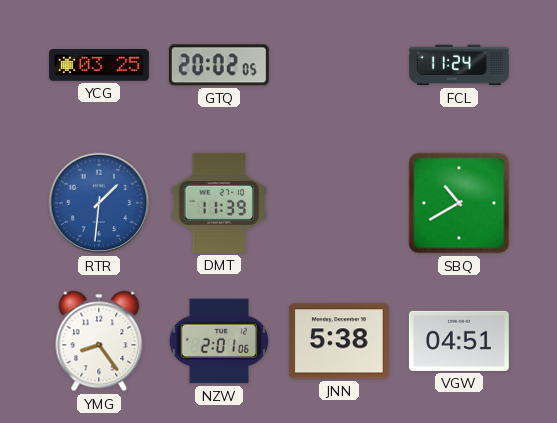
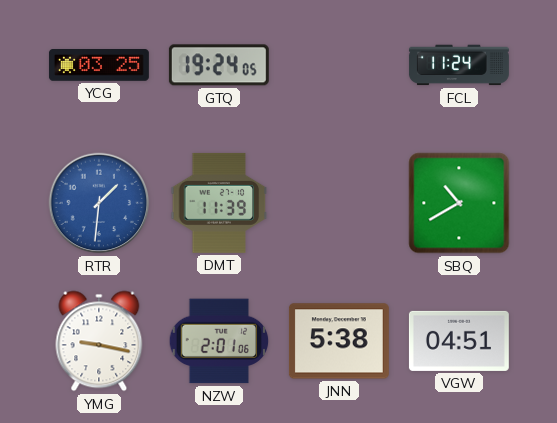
GTQ: 20:02 -> 19:24 (219, 65)
YMG: 8:24 -> 9:17 (99, 341)
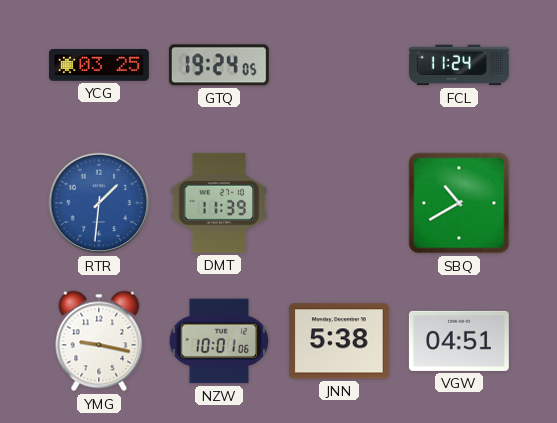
NZW: 2:01 -> 10:01 (219, 341)
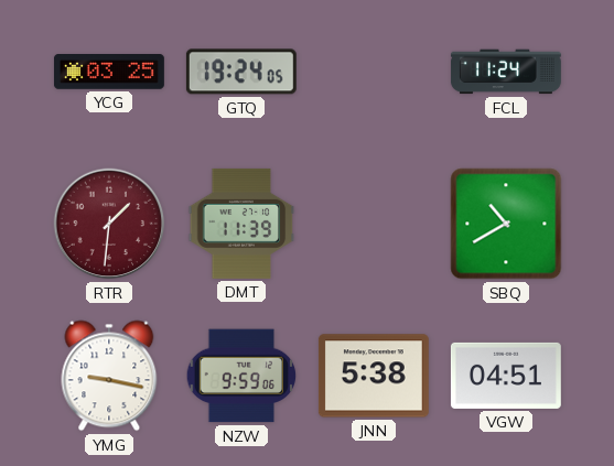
RTR dial: blue -> burgundy (109, 224)
NZW: 10:01 -> 9:59 (241, 376)
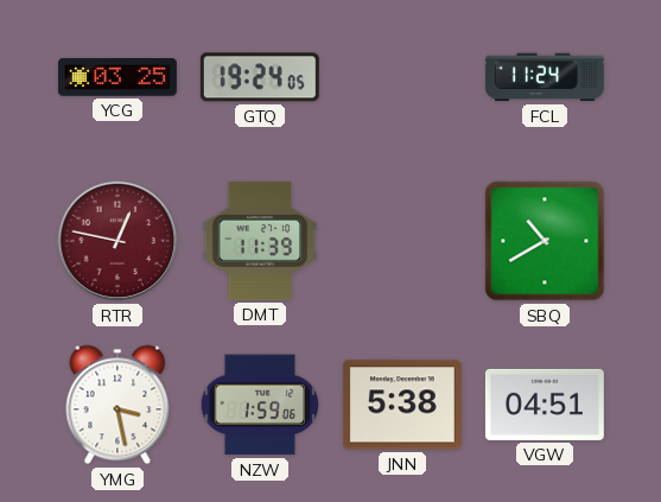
RTR: 1:31 -> 12:47 (117, 241)
YMG: 9:17 -> 3:28 (117, 405)
NZW: 9:59 -> 1:59 (260, 405)
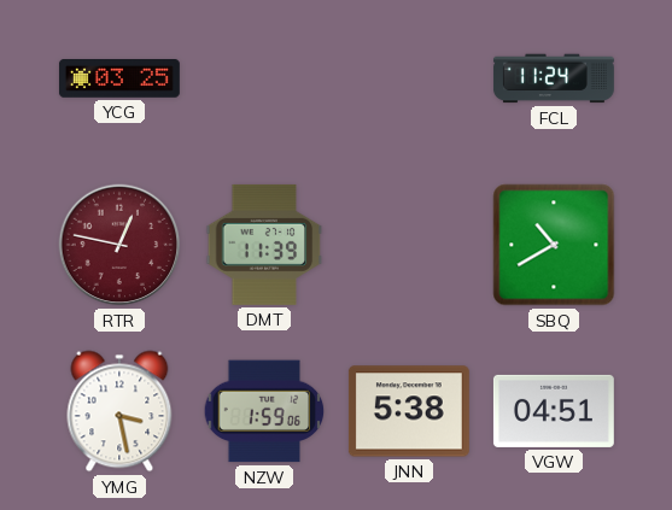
GTQ: 19:24 -> none (260, 77)
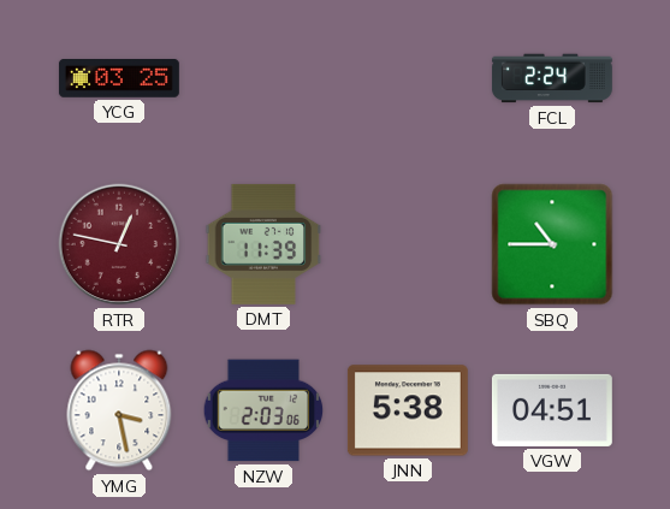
FCL: 11:24 -> 2:24 (552, 78)
SBQ: 10:40 -> 10:45 (552, 244)
NZW: 1:59 -> 2:03 (263, 410)
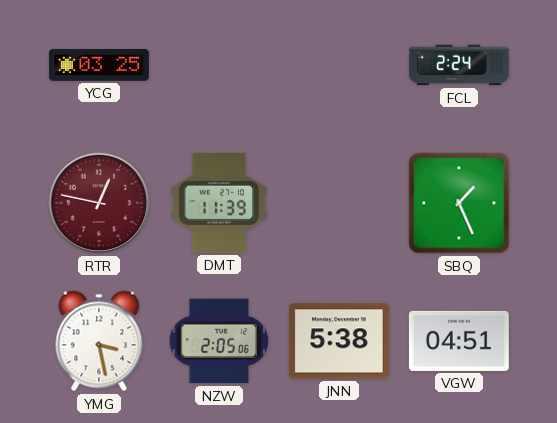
SBQ: 10:45 -> 1:26 (459, 203)
NZW: 2:03 -> 2:05 (219, 341)
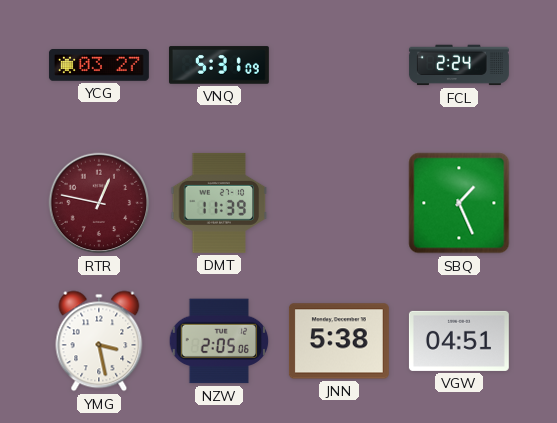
YCG: 03:25 -> 03:27 (99, 65)
VNQ: none -> 5:31 (219, 65)
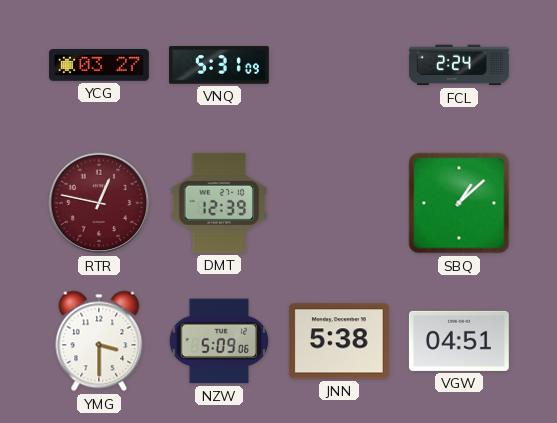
DMT: 11:39 -> 12:39 (219, 203)
SBQ: 1:26 -> 1:08 (459, 203)
YMG: 3:28 -> 3:30 (99, 341)
NZW: 2:05 -> 5:09 (219, 341)
